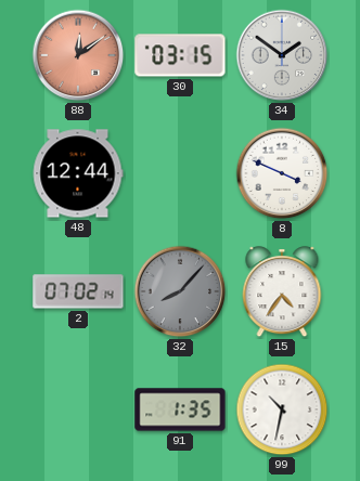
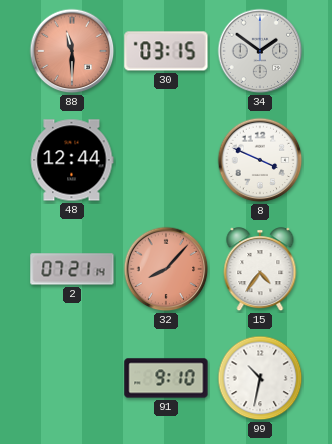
88: 12:09 -> 11:30 (72, 51)
2: 07:02 -> 07:21 (72, 269)
32 dial: grey -> salmon (166, 269)
91: 1:35 -> 9:10 (166, 378)
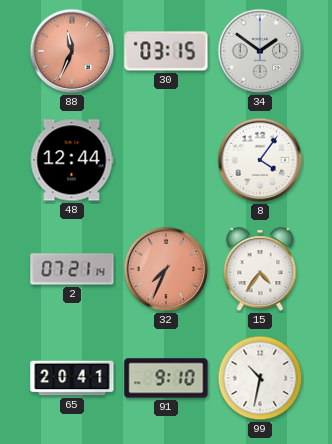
88: 11:30 -> 11:34 (72, 51)
8: 3:49 -> 4:06 (260, 160)
32: 8:07 -> 7:34 (166, 269)
65: none -> 20:41 (72, 378)
